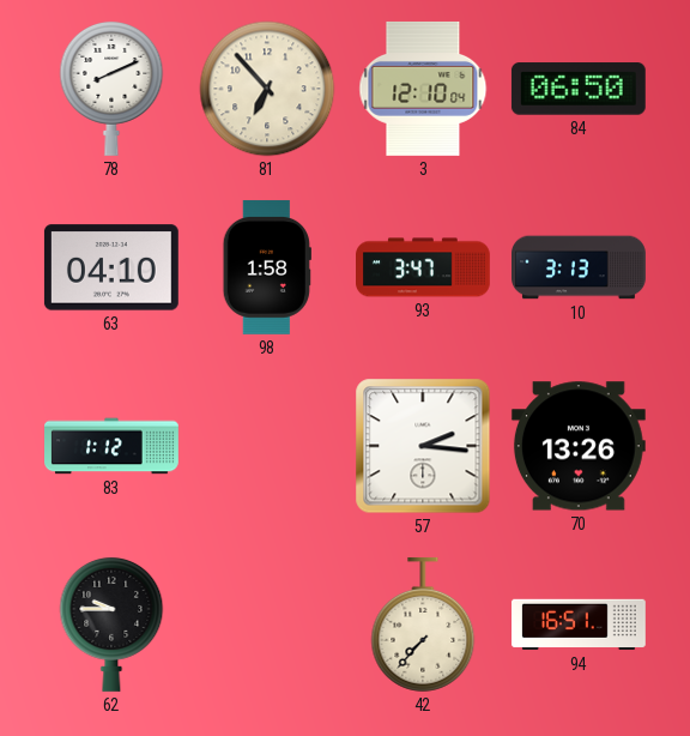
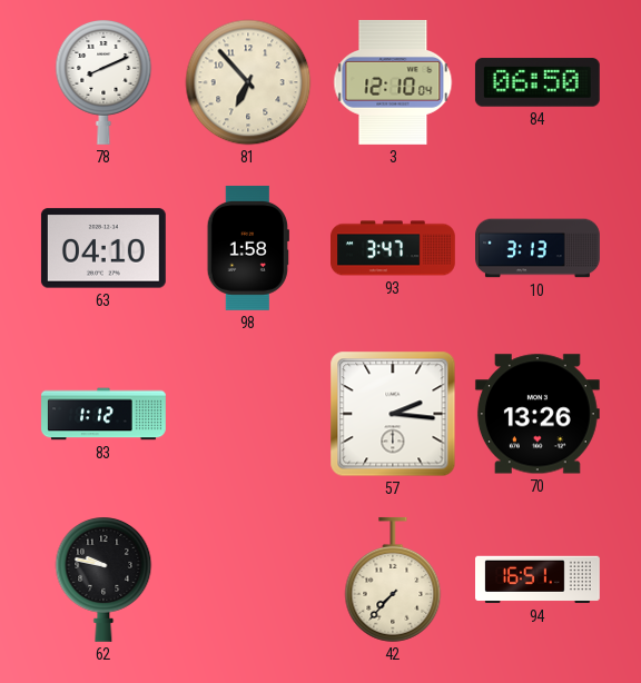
62: 9:45 -> 9:47 (103, 580)
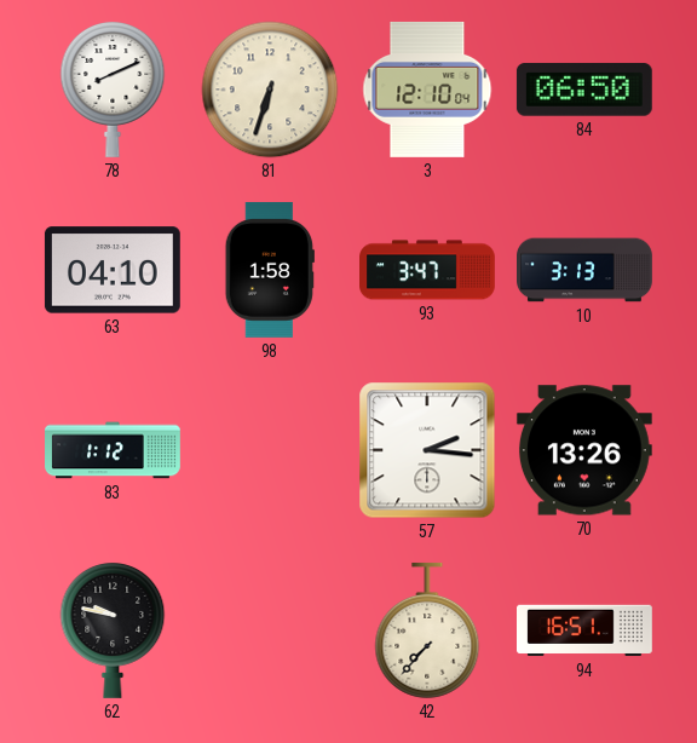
81: 6:53 -> 6:33 (270, 90)
